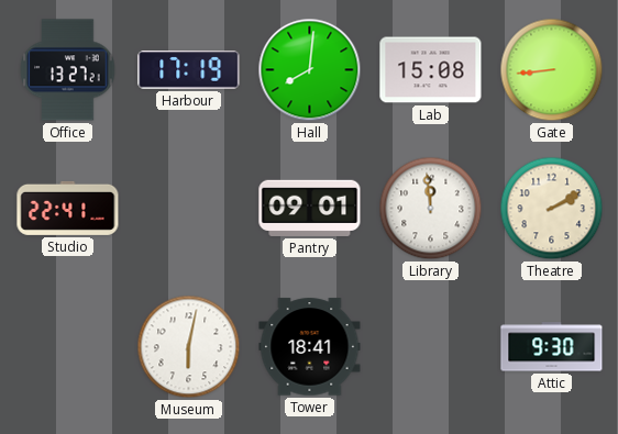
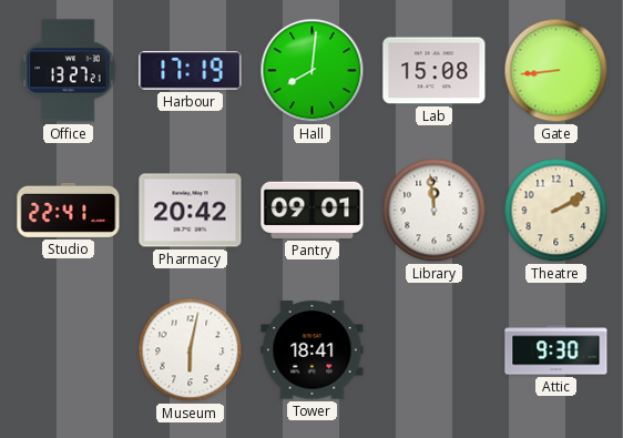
Pharmacy: none -> 20:42 (191, 211)
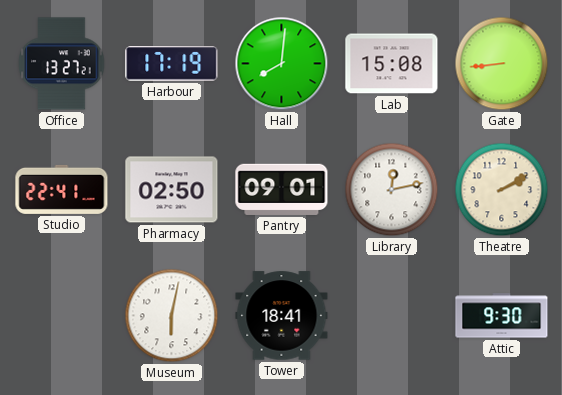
Pharmacy: 20:42 -> 02:50 (172, 190)
Library: 11:59 -> 12:13 (392, 190)
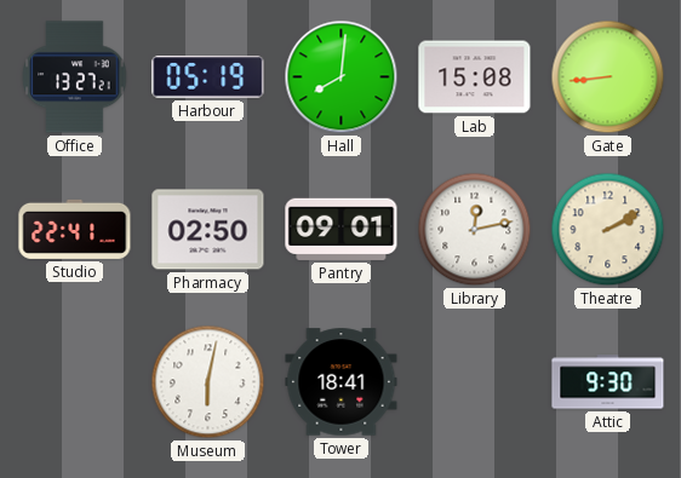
Harbour: 17:19 -> 05:19 (208, 77)
